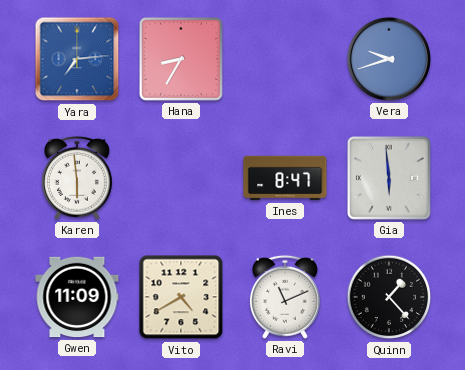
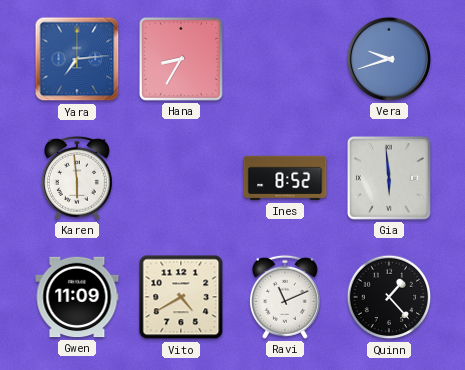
Ines: 8:47 -> 8:52 (285, 178)
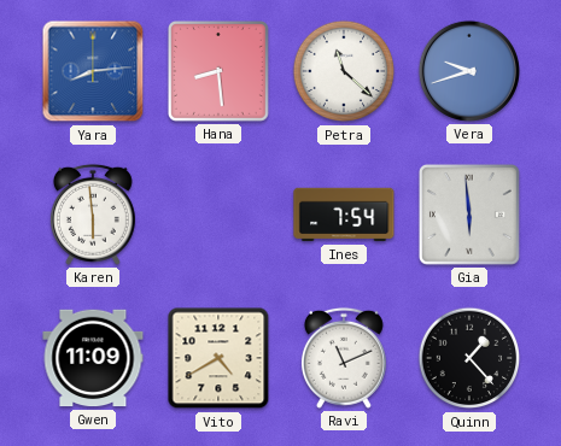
Yara: 7:14 -> 8:14 (93, 71)
Hana: 8:35 -> 8:29 (218, 71)
Petra: none -> 11:22 (344, 71)
Ines: 8:52 -> 7:54 (344, 215)
